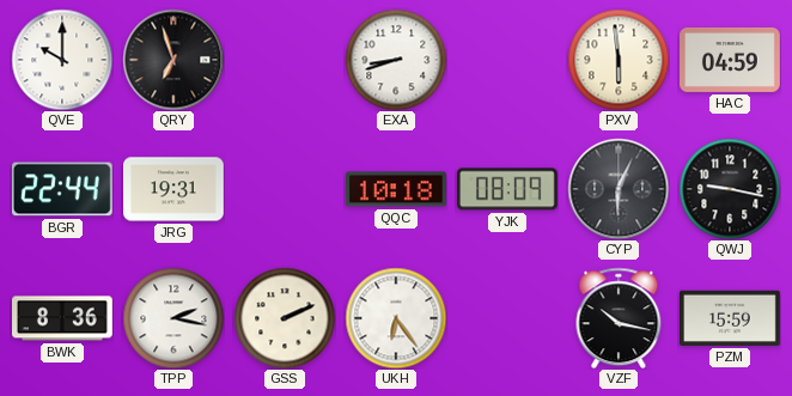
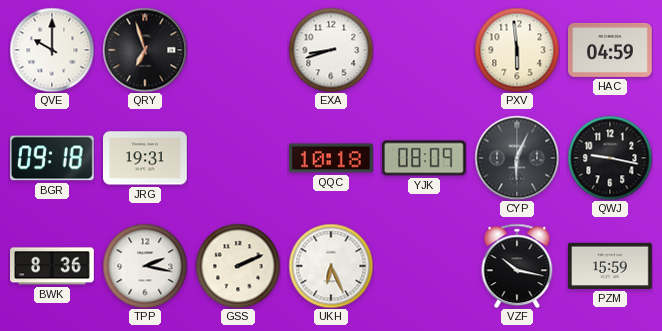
BGR: 22:44 -> 09:18 (52, 158)
UKH: 6:24 -> 6:26 (331, 266)
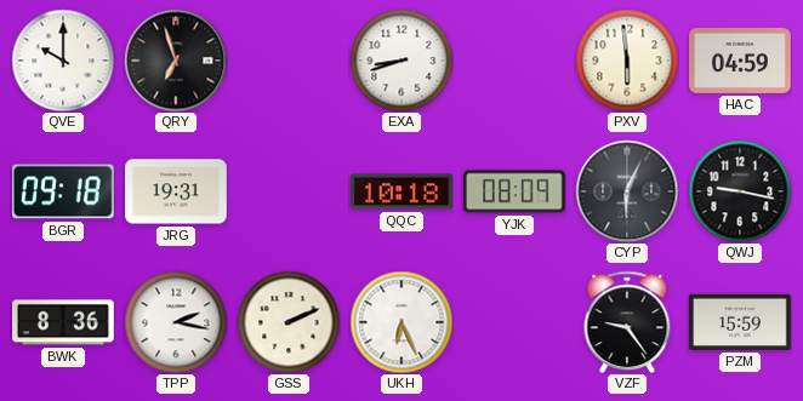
VZF: 10:17 -> 9:24 (627, 322)
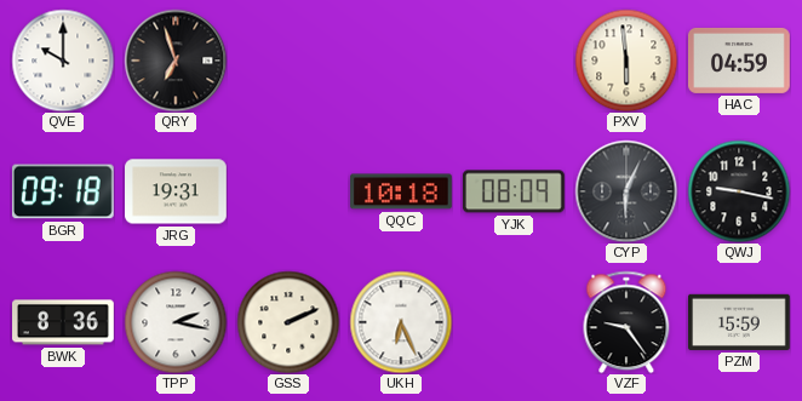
EXA: 8:42 -> none (401, 61)
